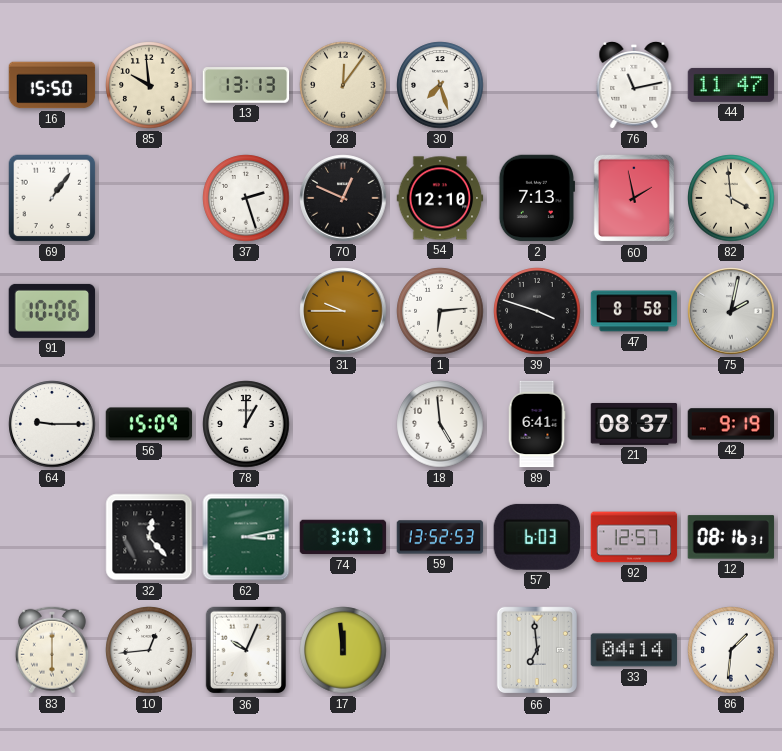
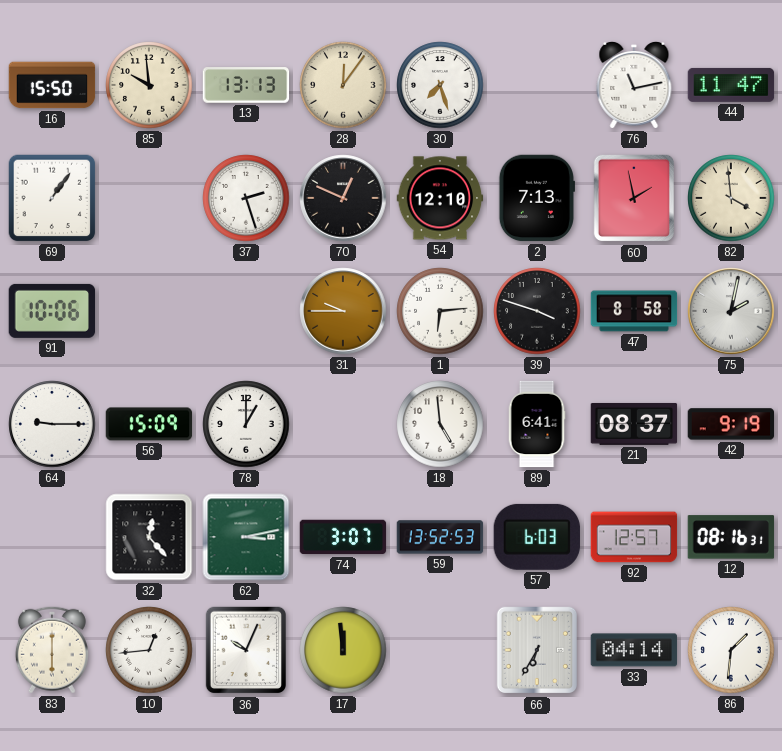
66: 6:59 -> 6:35 (536, 650)
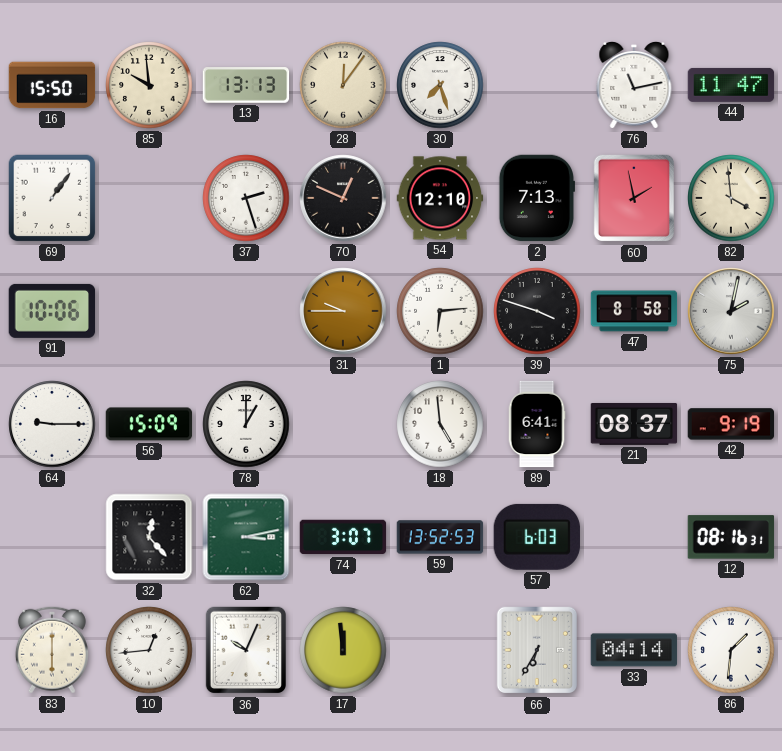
92: 12:57 -> none (634, 537)
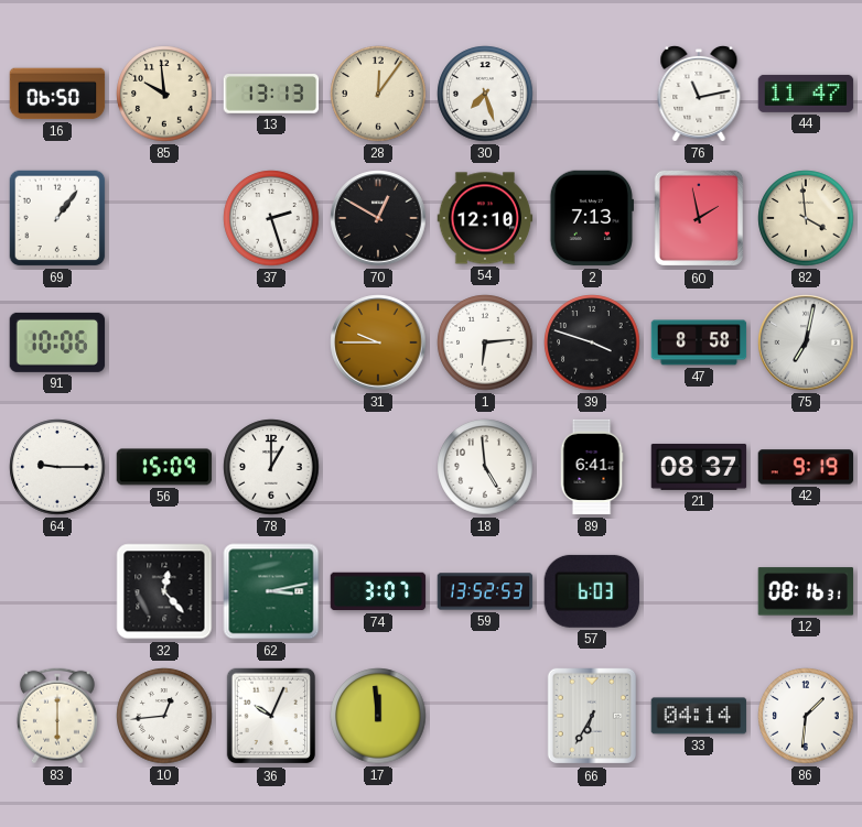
16: 15:50 -> 06:50 (57, 94)
70: 12:49 -> 12:50 (378, 218)
75: 2:02 -> 7:02 (806, 342)
